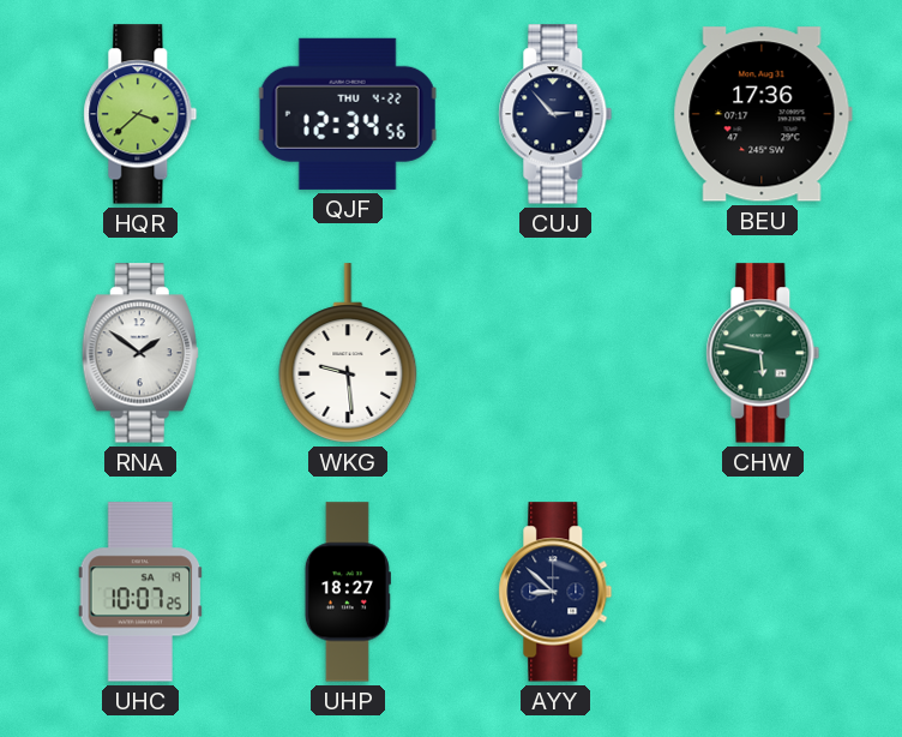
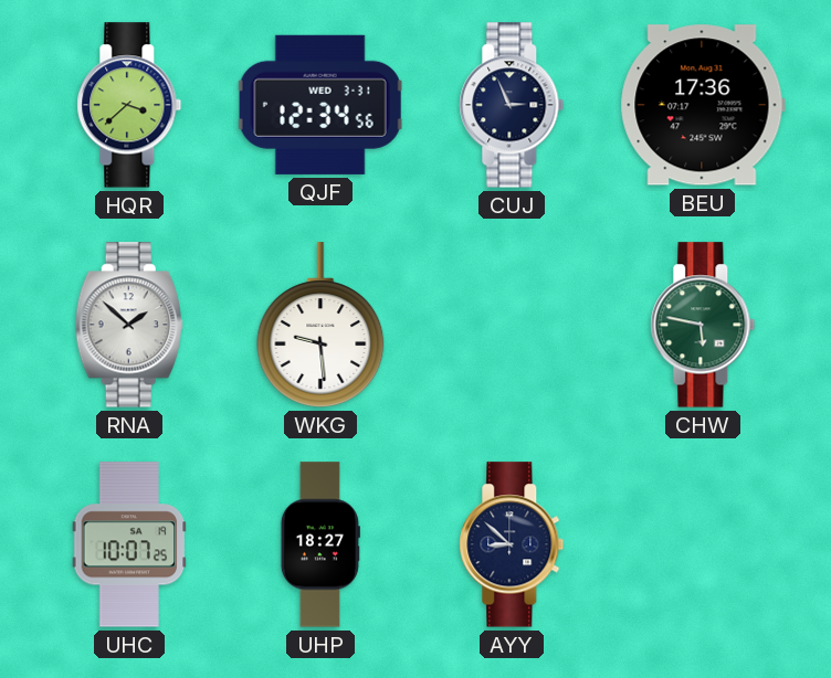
QJF date: THU 4-22 -> WED 3-31 (320, 105)
CUJ: 2:53 -> 2:56 (512, 105)
RNA: 1:51 -> 1:52 (129, 325)
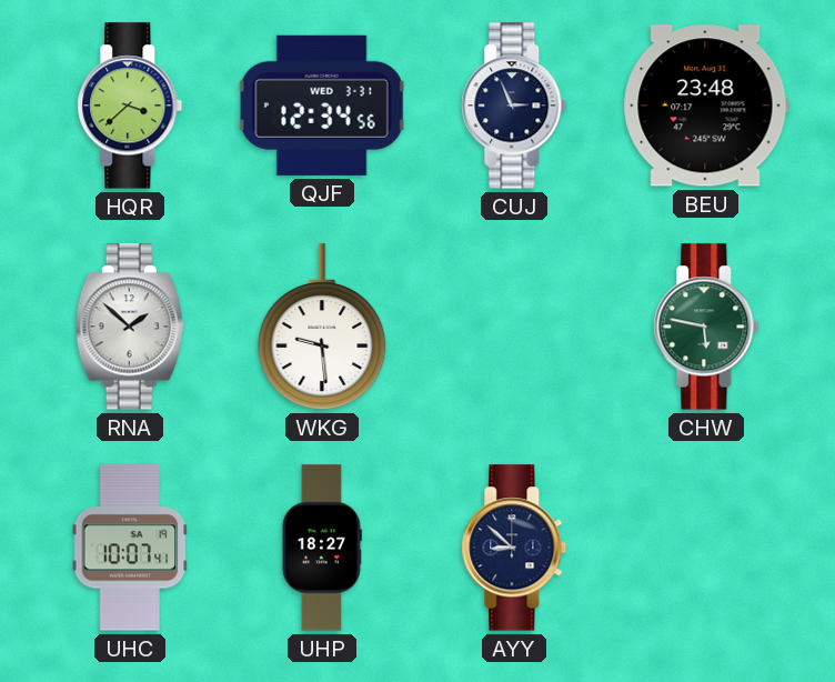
BEU: 17:36 -> 23:48 (706, 106)
UHC: 10:07:25 -> 10:07:41 (130, 548)
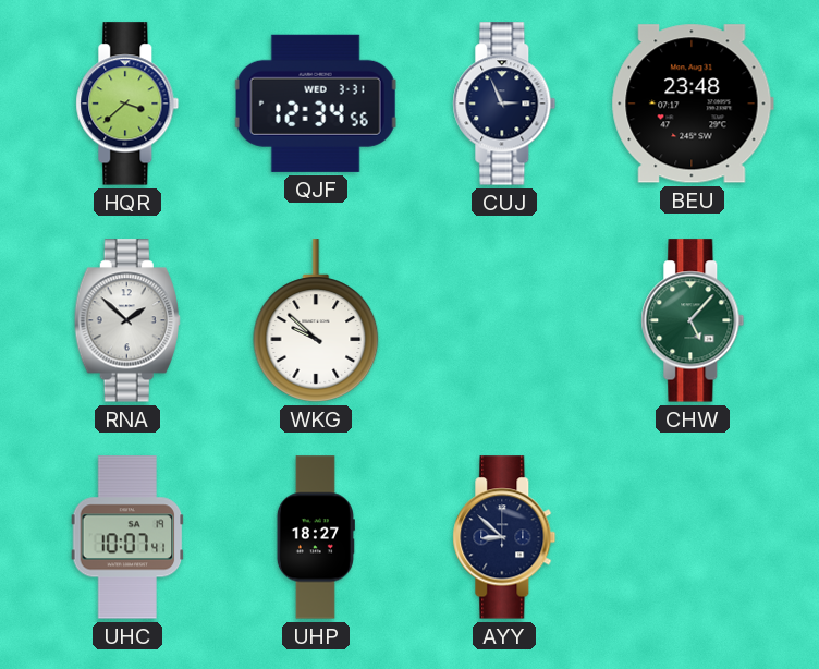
WKG: 9:29 -> 9:52 (316, 320)
CHW: 5:47 -> 5:07 (693, 320)
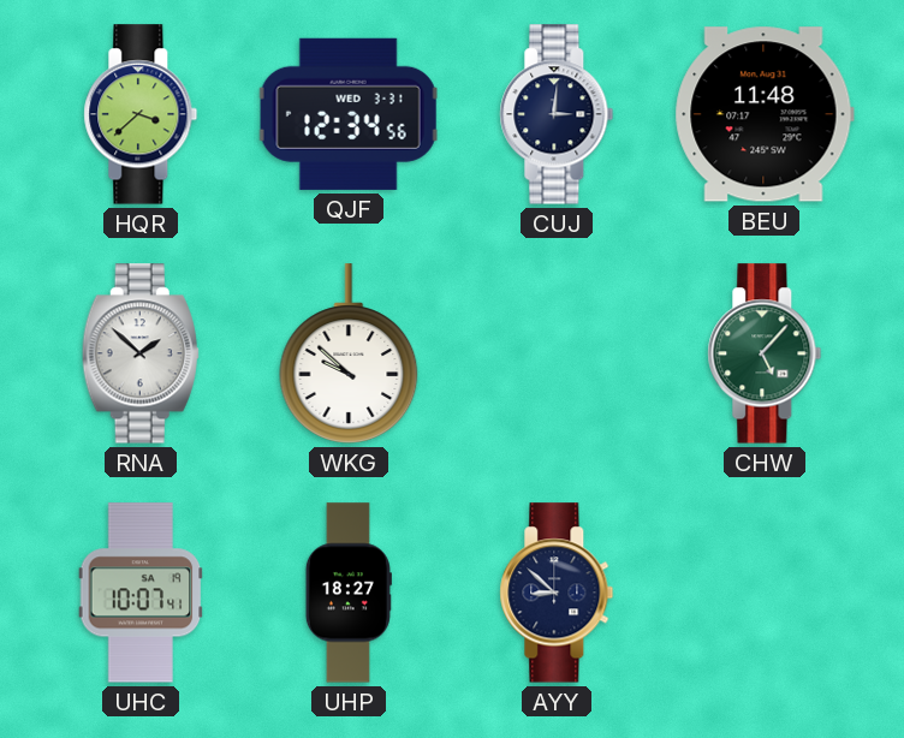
CUJ: 2:56 -> 3:01 (557, 114)
BEU: 23:48 -> 11:48 (765, 114)
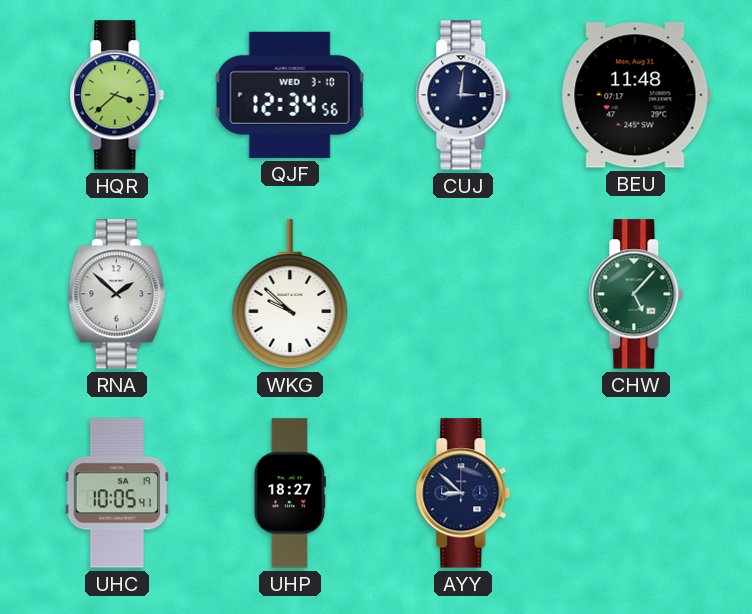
QJF date: WED 3-31 -> WED 3-10 (290, 95)
UHC: 10:07 -> 10:05 (117, 493)
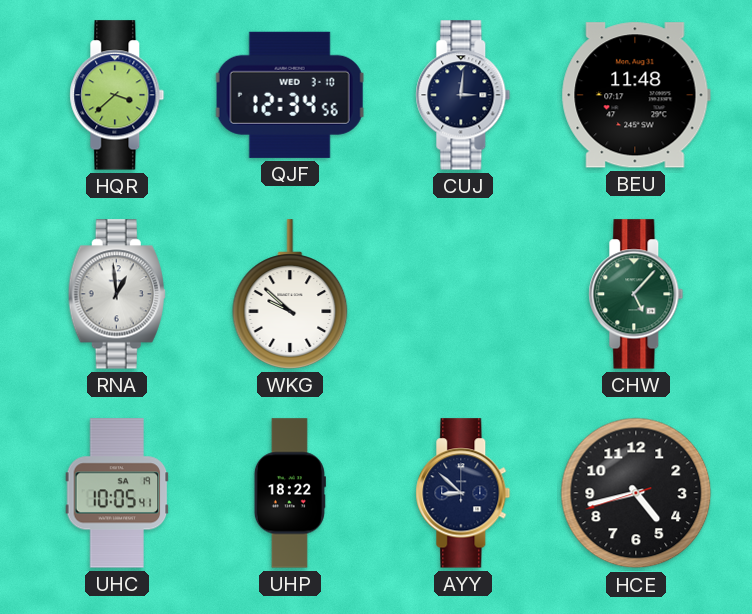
RNA: 1:52 -> 12:59 (117, 294)
UHP: 18:27 -> 18:22 (290, 493)
HCE: none -> 4:42 (636, 493)
